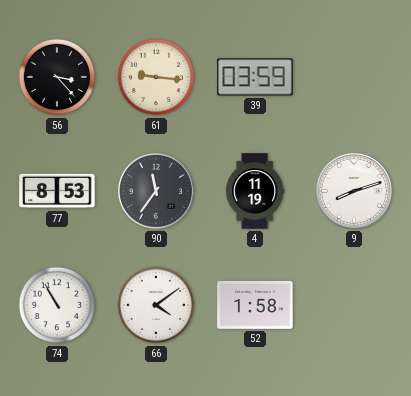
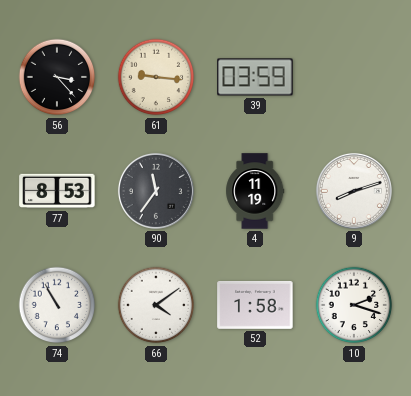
10: none -> 2:18 (354, 305)
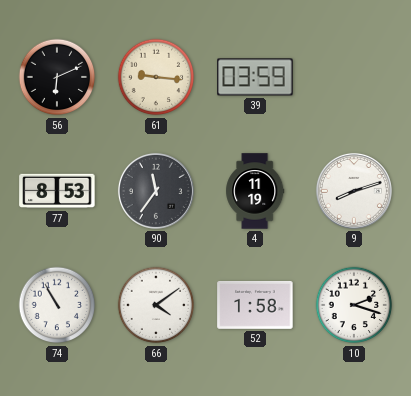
56: 3:23 -> 6:11 (57, 77)
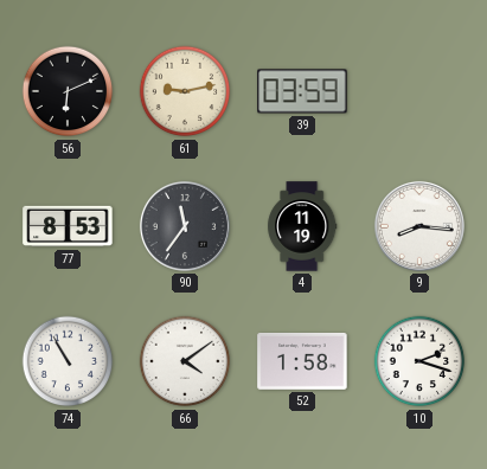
61: 9:16 -> 9:13 (185, 91)
9: 8:12 -> 8:16 (419, 226)
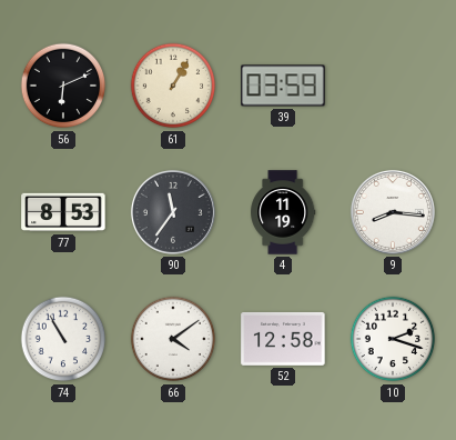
61: 9:13 -> 1:05 (173, 86)
52: 1:58 -> 12:58 (283, 339)
